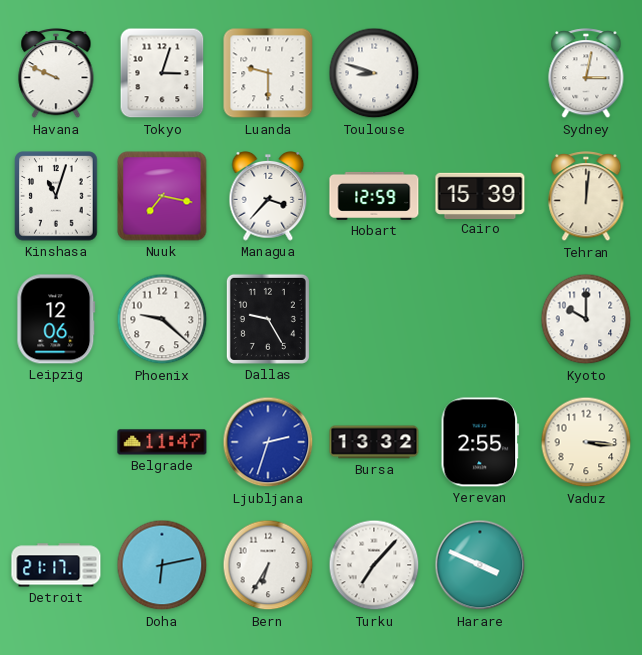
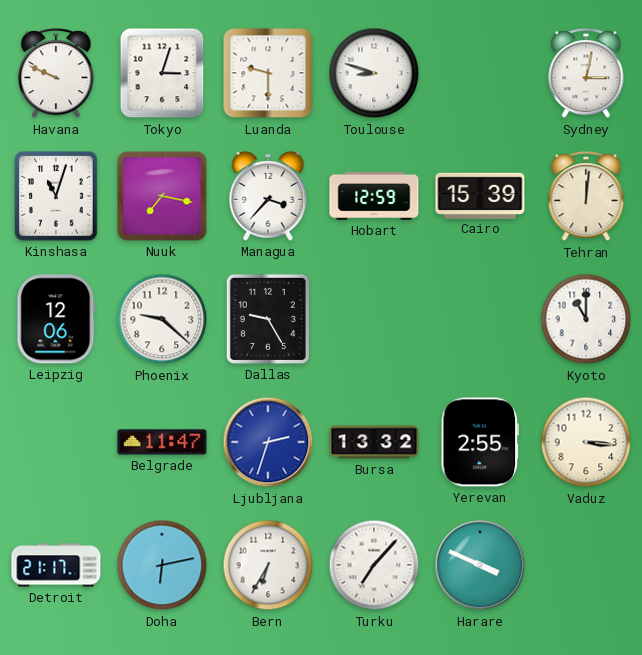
Kyoto: 10:00 -> 11:00 (586, 319)
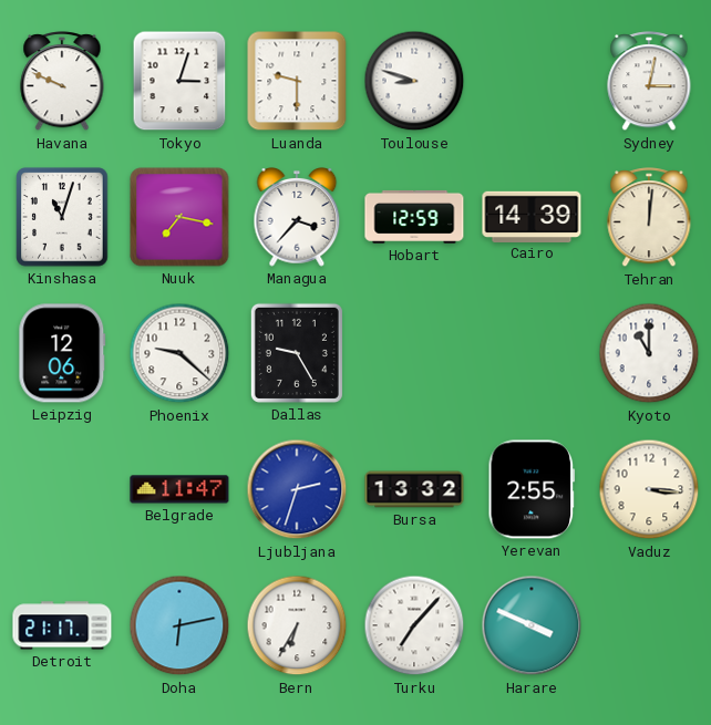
Cairo: 15:39 -> 14:39 (532, 216)
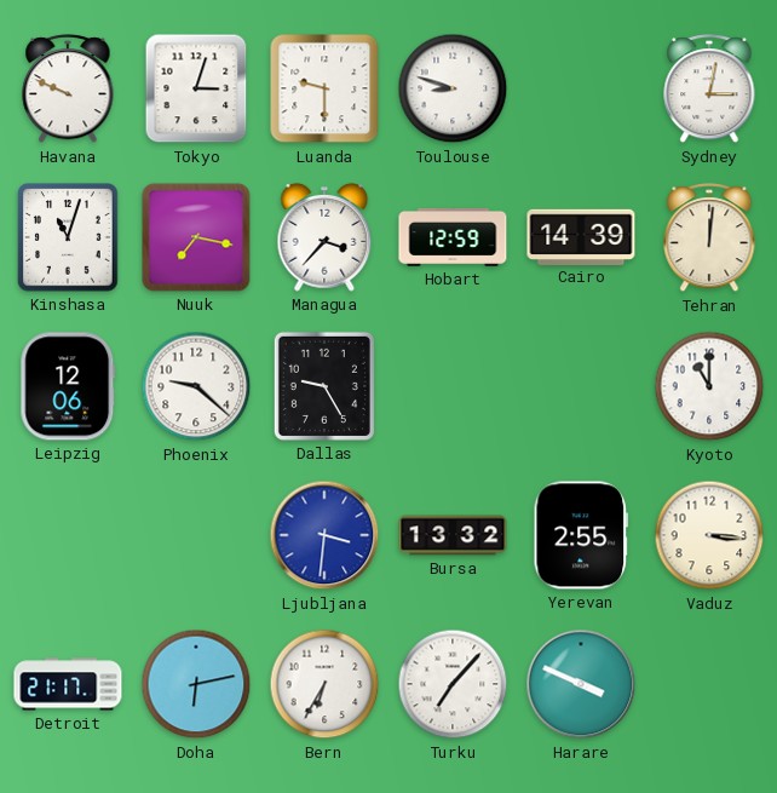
Belgrade: 11:47 -> none (179, 489)
Ljubljana: 2:33 -> 3:31 (324, 535)
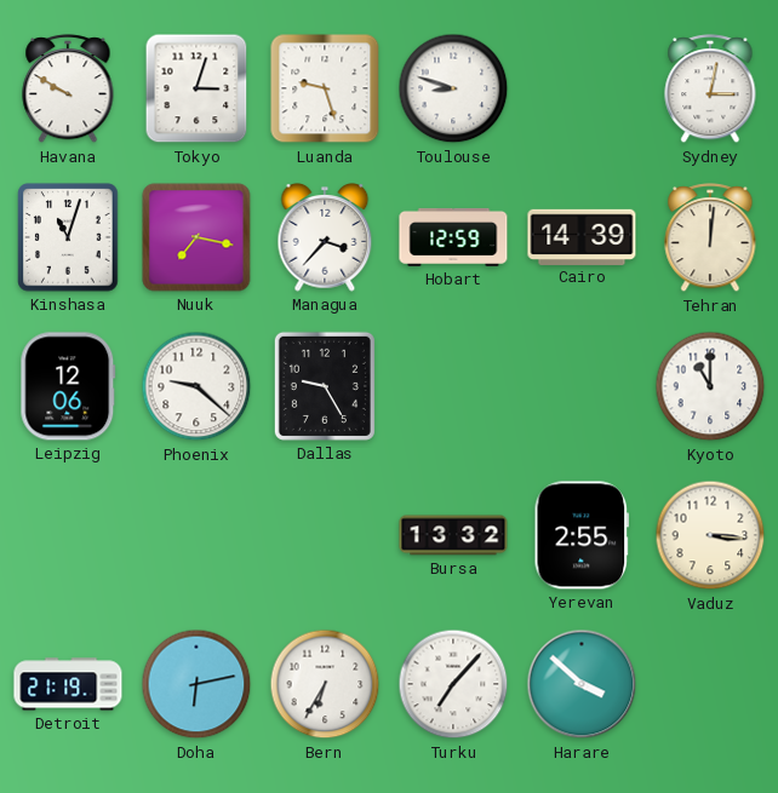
Havana: 9:49 -> 9:50 (68, 90)
Luanda: 9:30 -> 9:27 (325, 88)
Ljubljana: 3:31 -> none (324, 535)
Detroit: 21:17 -> 21:19 (68, 684)
Harare: 3:49 -> 3:52 (582, 684)
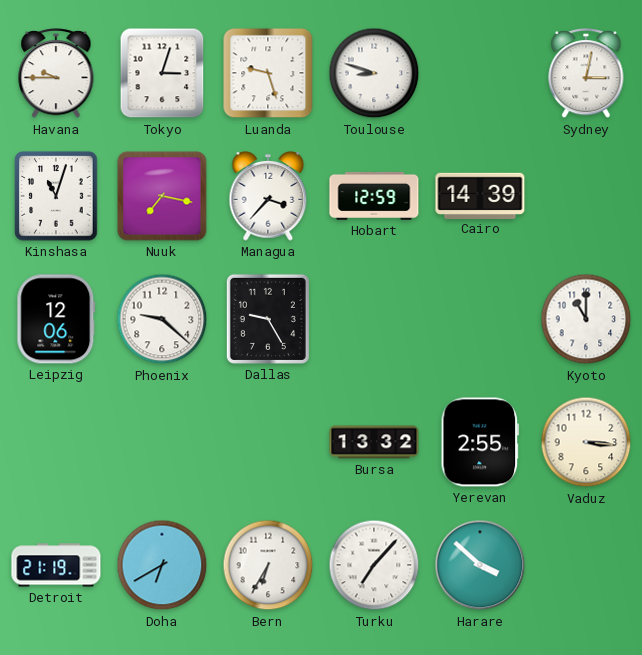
Havana: 9:50 -> 9:45 (56, 74)
Tehran: 12:01 -> none (710, 239)
Doha: 6:13 -> 6:40 (162, 565)
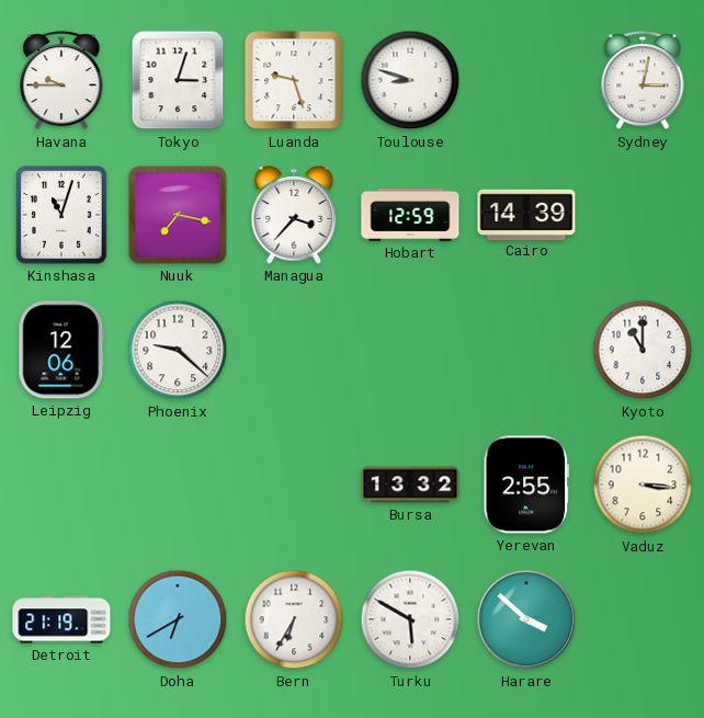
Dallas: 9:25 -> none (268, 319)
Turku: 7:07 -> 5:50 (410, 619)
